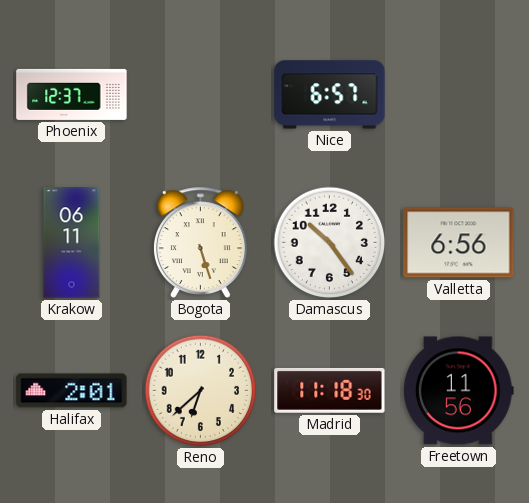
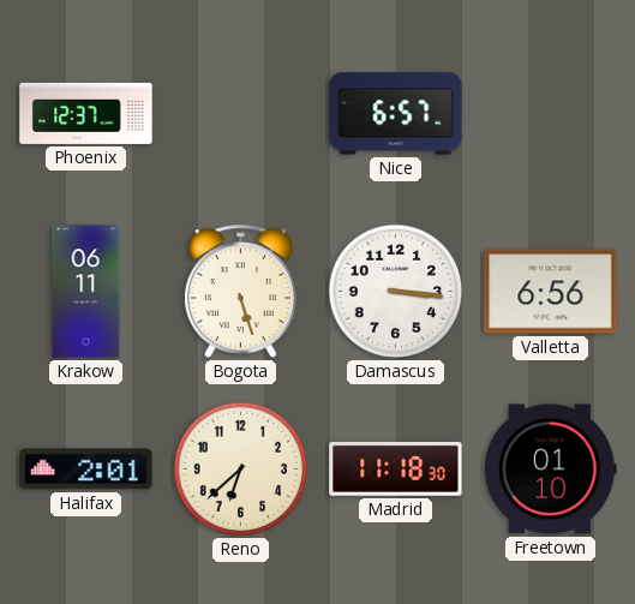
Damascus: 10:24 -> 3:16 (396, 292)
Freetown: 11:56 -> 01:10 (550, 470)
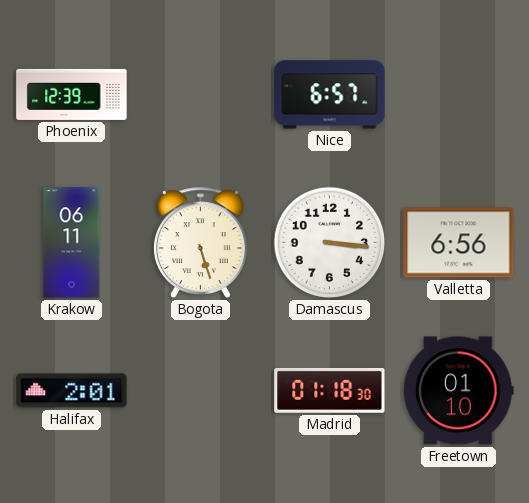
Phoenix: 12:37 -> 12:39 (72, 94)
Reno: 6:38 -> none (241, 470)
Madrid: 11:18 -> 01:18 (330, 390)
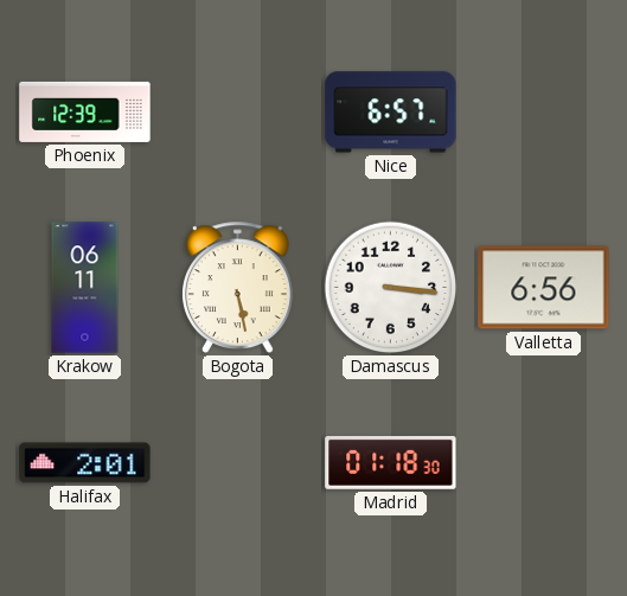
Bogota: 5:27 -> 5:28 (237, 287)
Freetown: 01:10 -> none (458, 391)
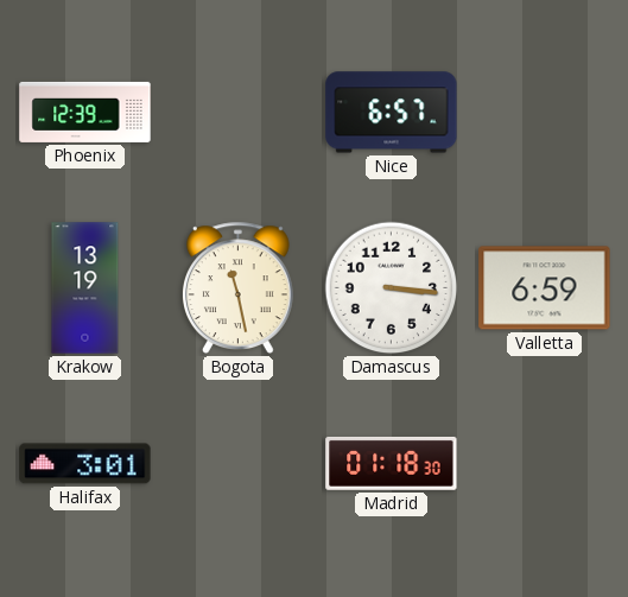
Krakow: 06:11 -> 13:19 (85, 288)
Bogota: 5:28 -> 11:28 (237, 287)
Valletta: 6:56 -> 6:59 (545, 288)
Halifax: 2:01 -> 3:01 (85, 464)
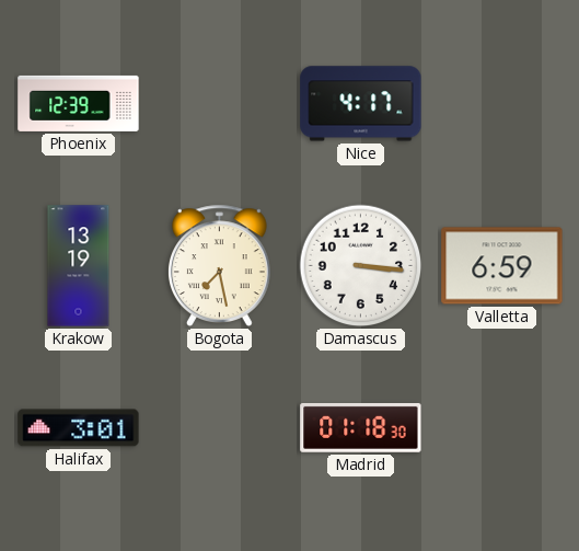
Nice: 6:57 -> 4:17 (361, 104)
Bogota: 11:28 -> 7:28 (219, 265)
